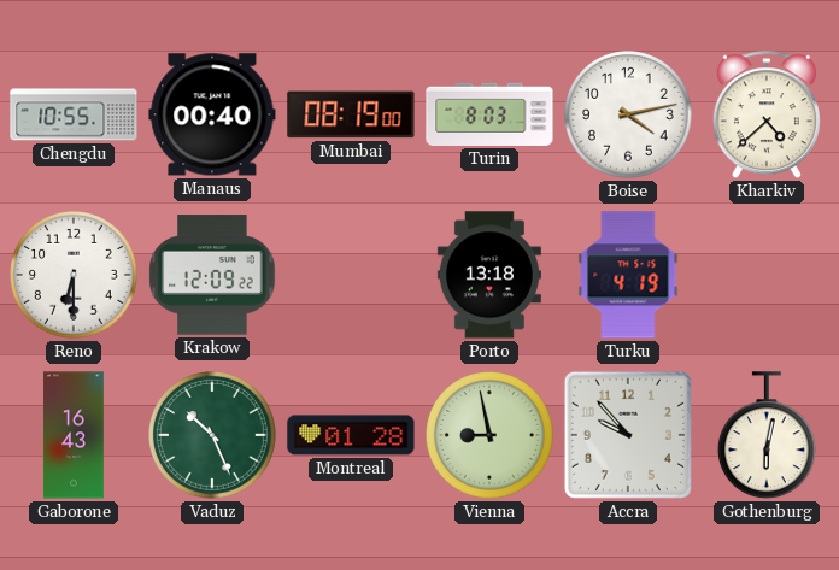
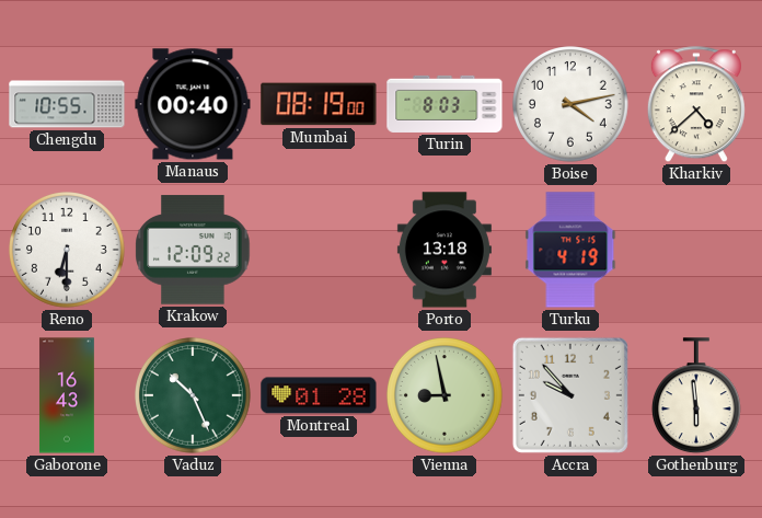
Gothenburg: 6:02 -> 5:59 (696, 396)
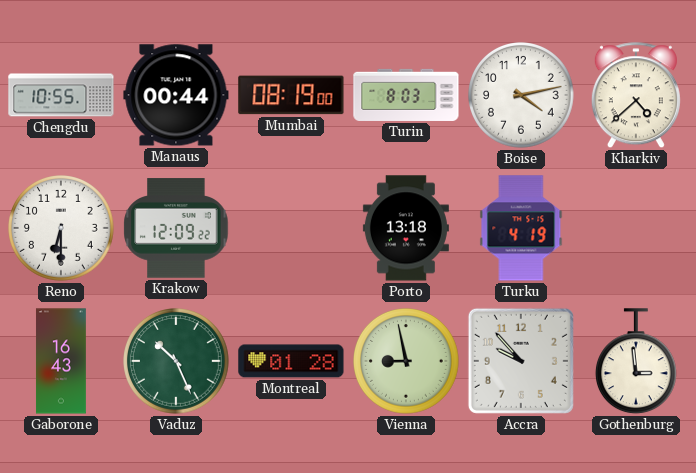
Manaus: 00:40 -> 00:44 (176, 95)
Gothenburg: 5:59 -> 2:59 (636, 362)
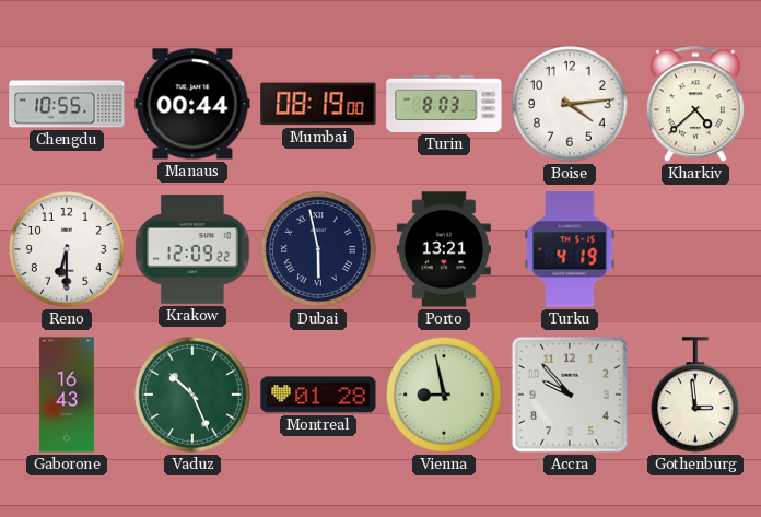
Boise: 4:13 -> 4:14 (571, 105)
Dubai: none -> 5:58 (319, 250)
Porto: 13:18 -> 13:21 (444, 249)
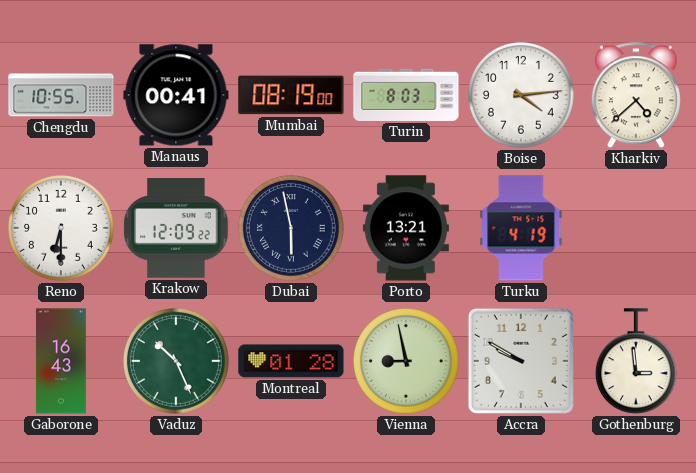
Manaus: 00:44 -> 00:41 (176, 95)
Accra: 9:53 -> 9:50 (521, 361)
